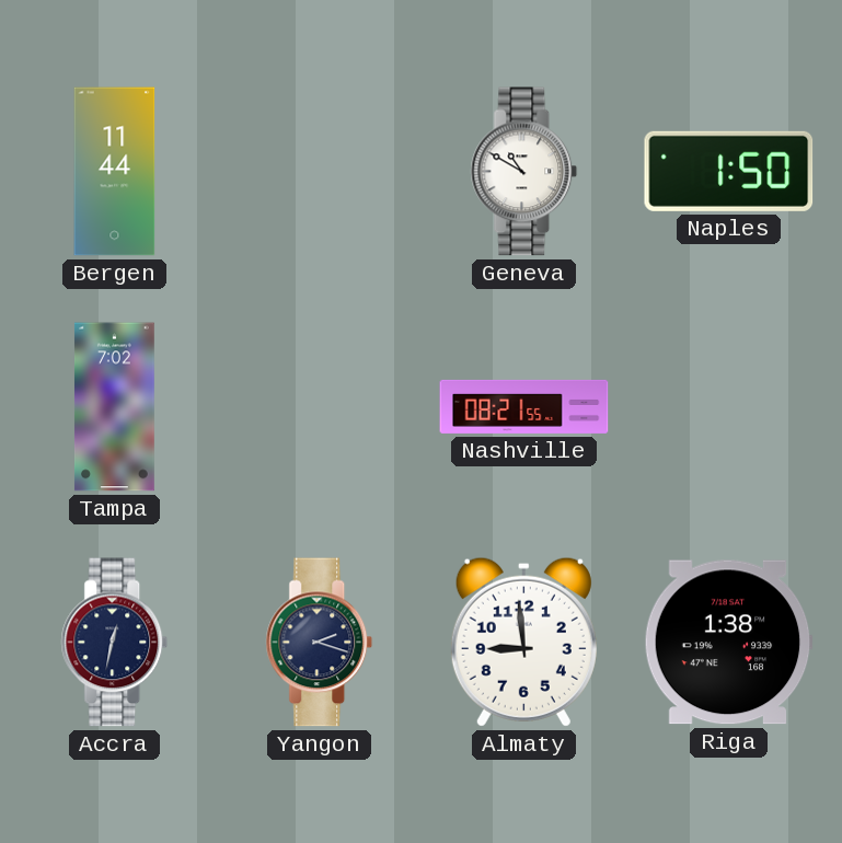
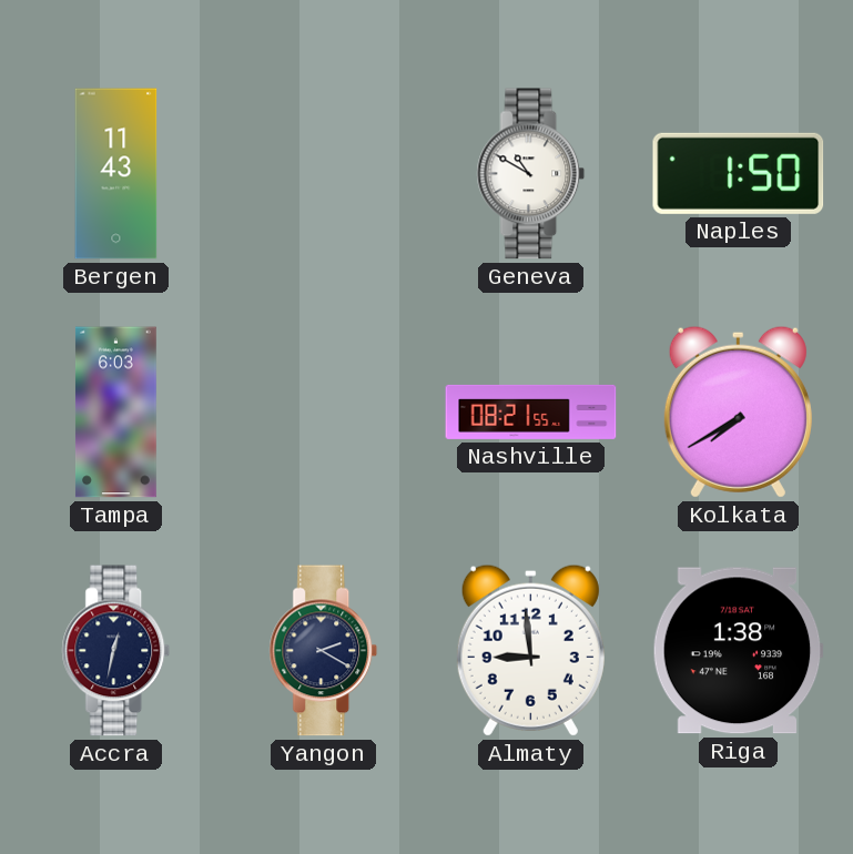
Bergen: 11:44 -> 11:43 (116, 174)
Tampa: 7:02 -> 6:03 (115, 413)
Kolkata: none -> 7:40 (738, 411)
Yangon: 2:18 -> 2:20 (324, 651)
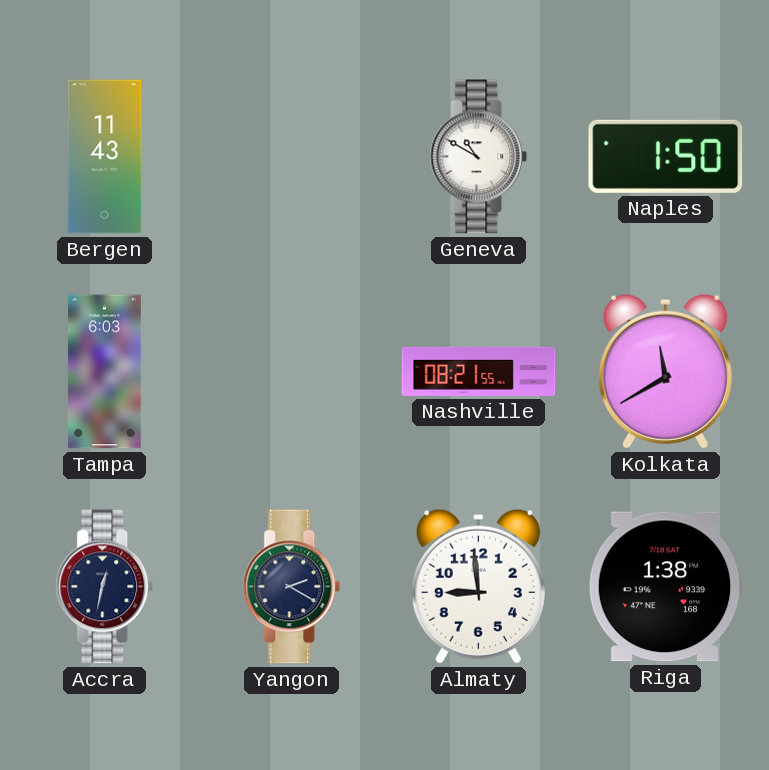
Kolkata: 7:40 -> 11:40 (665, 371)
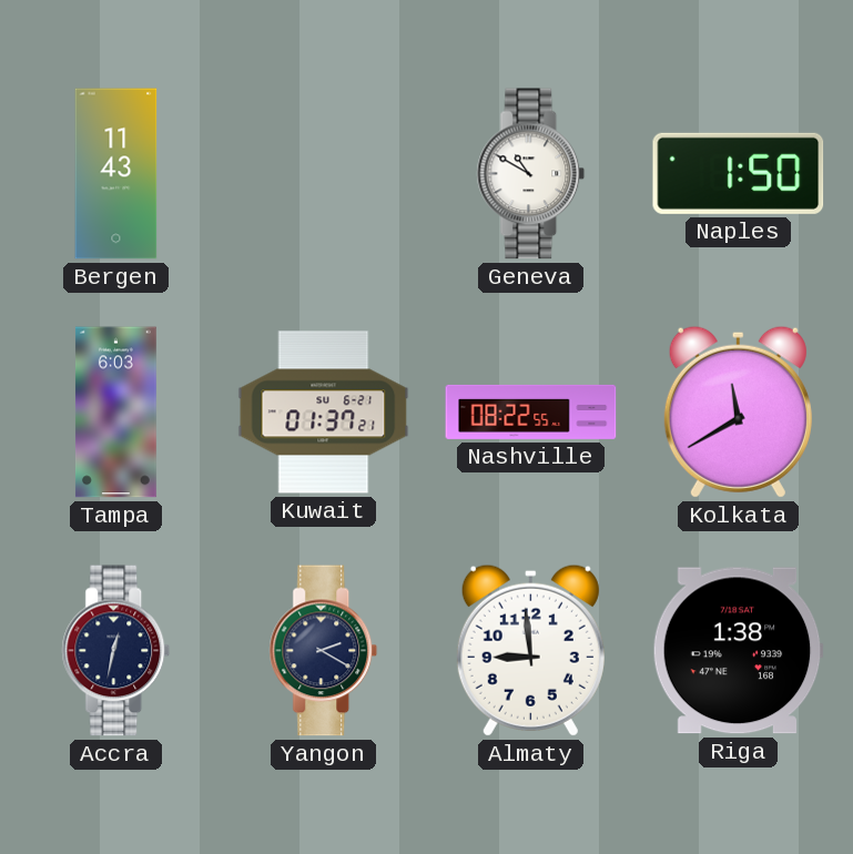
Kuwait: none -> 01:37 (324, 413)
Nashville: 08:21 -> 08:22 (531, 411)
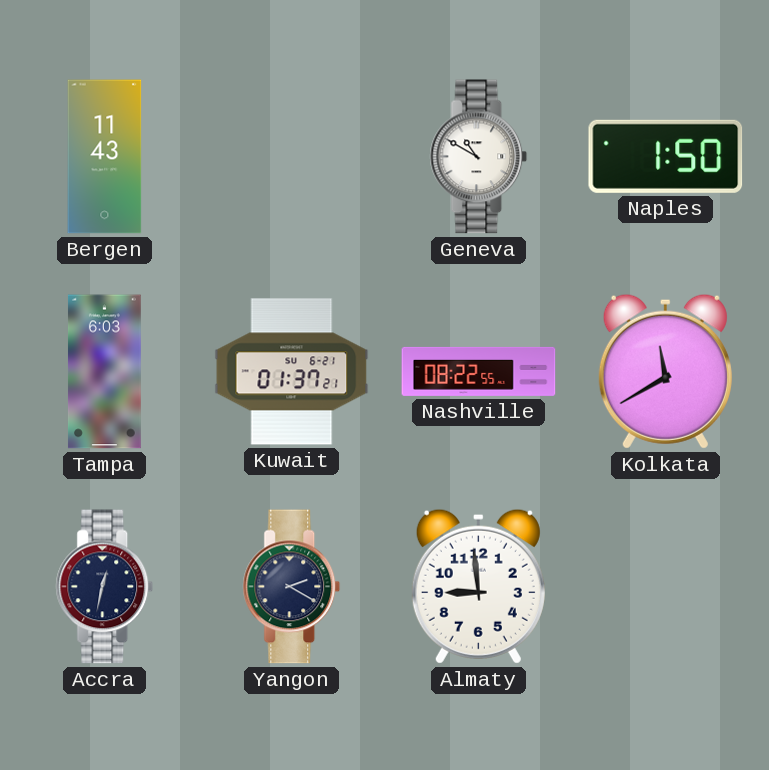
Riga: 1:38 -> none (738, 651)
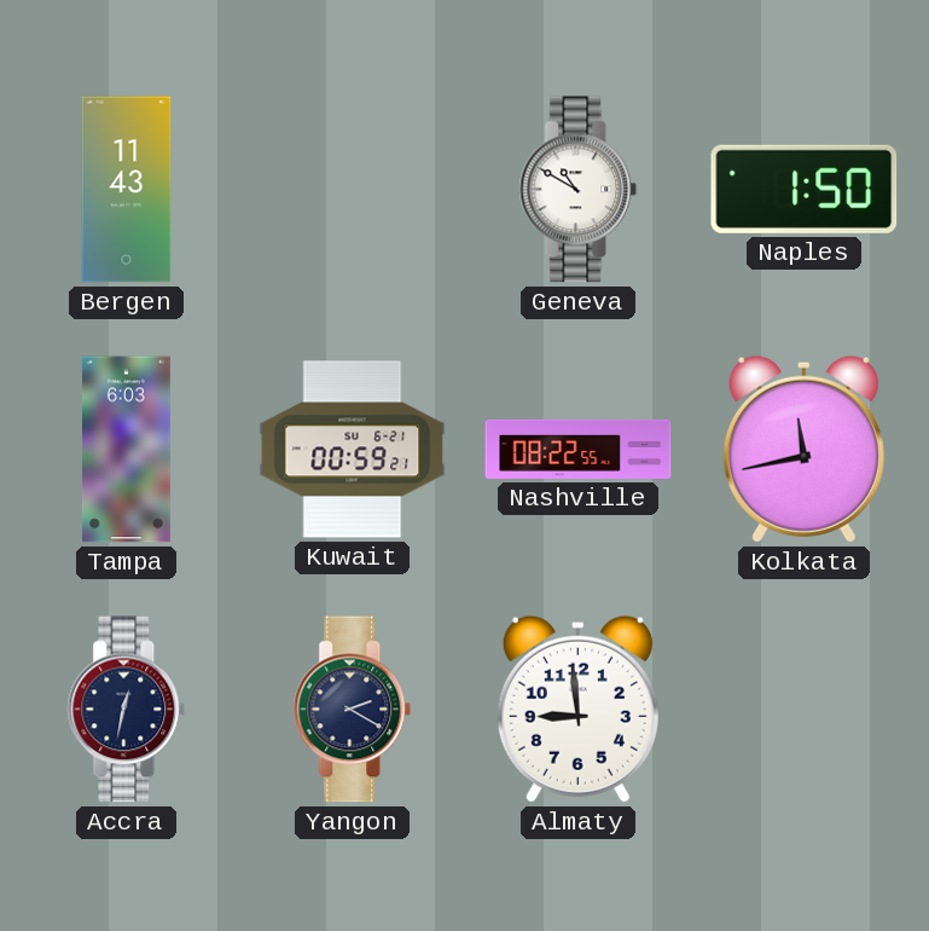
Kuwait: 01:37 -> 00:59 (353, 450)
Kolkata: 11:40 -> 11:43 (803, 449)
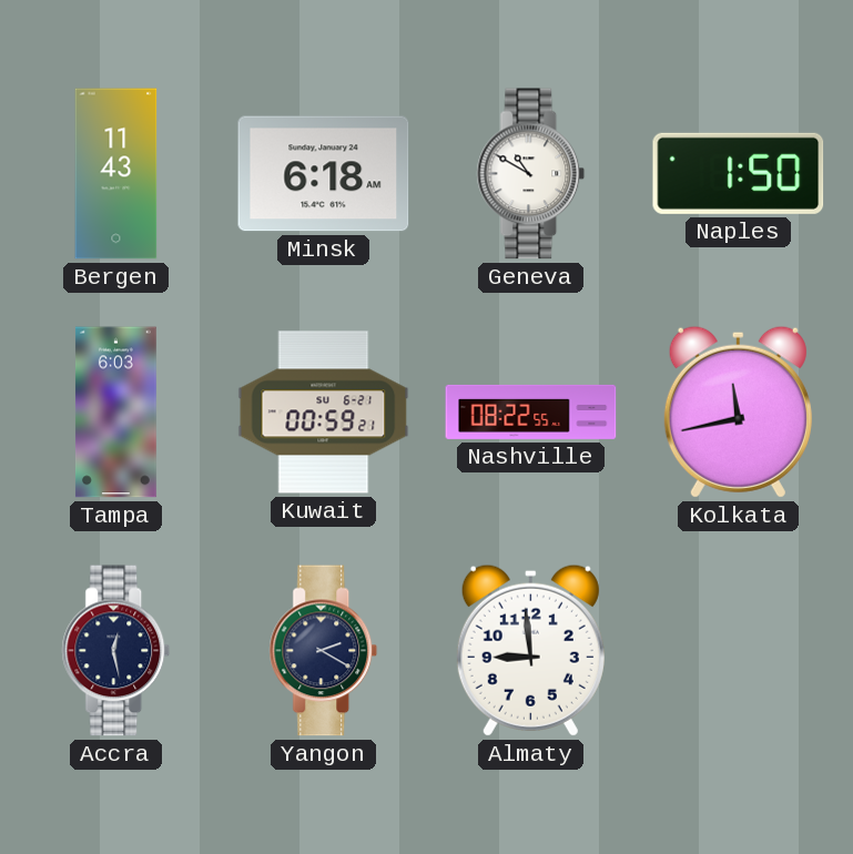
Minsk: none -> 6:18 (324, 174)
Accra: 12:32 -> 12:28 (116, 651)
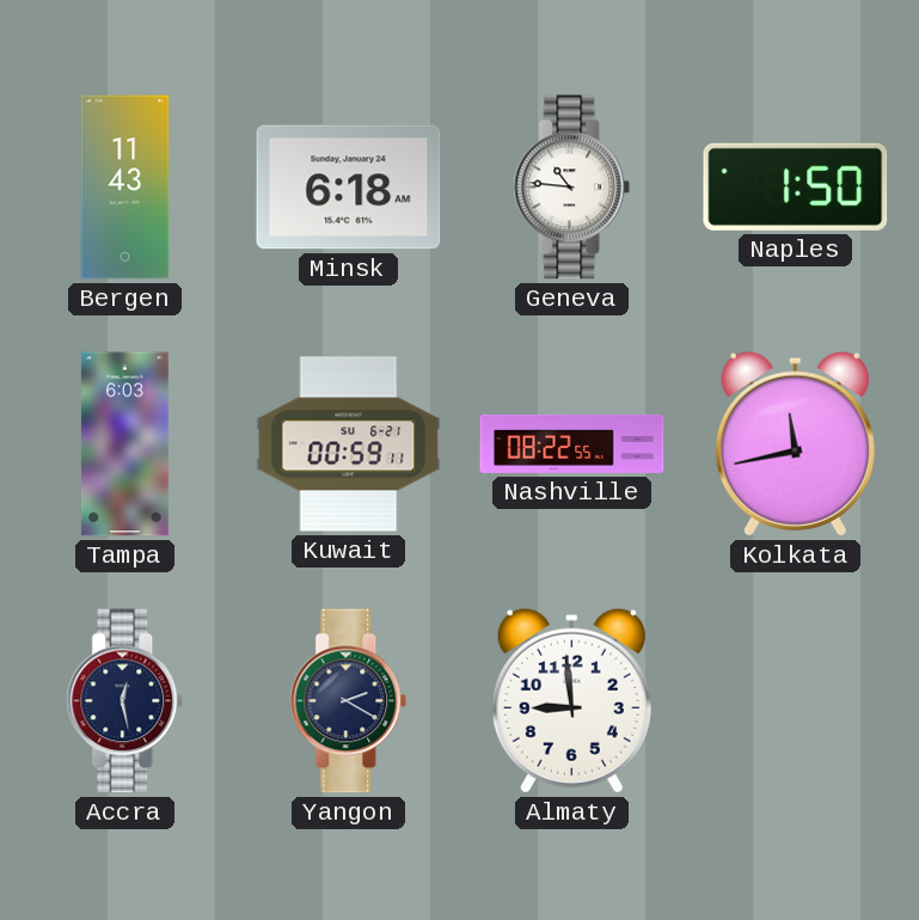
Geneva: 10:50 -> 10:46 (572, 188)
Kuwait: 00:59:21 -> 00:59:11 (349, 444)
